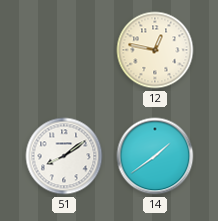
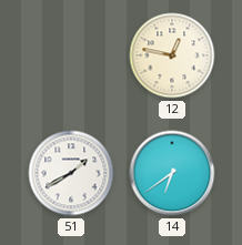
51: 8:09 -> 1:40 (71, 173)
14: 1:39 -> 6:39 (172, 173)
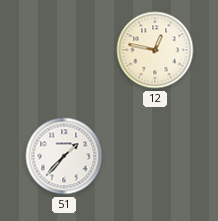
51: 1:40 -> 1:37 (64, 156)
14: 6:39 -> none (172, 173)
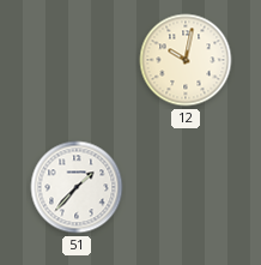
12: 12:47 -> 10:02 (186, 60)
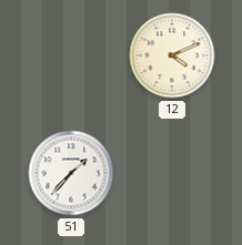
12: 10:02 -> 4:11 (172, 55)
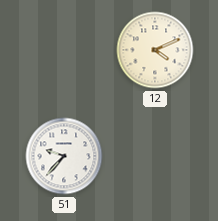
51: 1:37 -> 9:37 (64, 156)
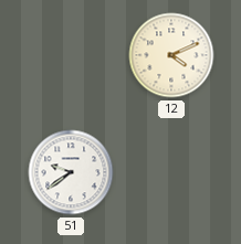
51: 9:37 -> 9:39 (71, 172)
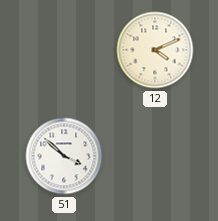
51: 9:39 -> 3:52 (64, 156)
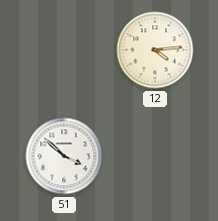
12: 4:11 -> 4:14 (155, 50)
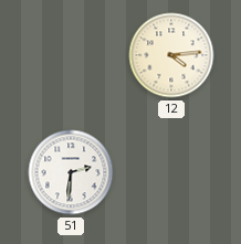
51: 3:52 -> 2:31 (71, 172)
